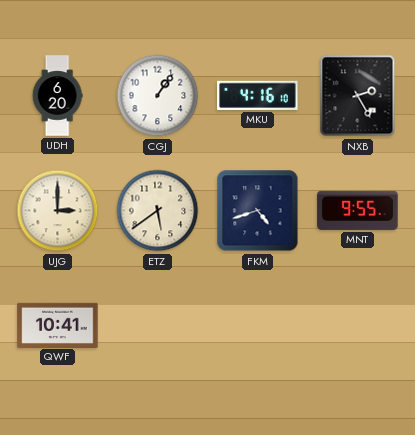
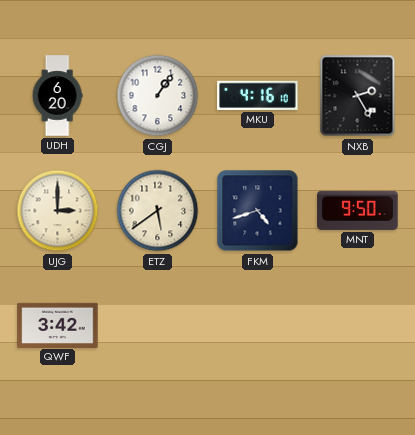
MNT: 9:55 -> 9:50 (358, 210)
QWF: 10:41 -> 3:42 (58, 325)
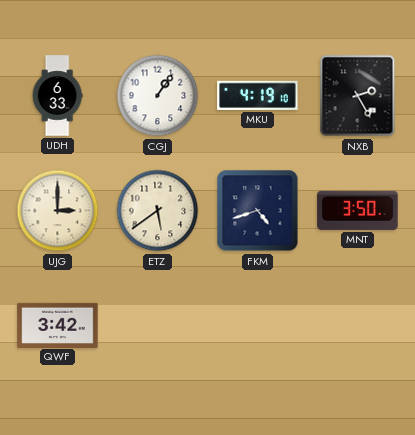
UDH: 6:20 -> 6:33 (57, 96)
MKU: 4:16 -> 4:19 (258, 95)
MNT: 9:50 -> 3:50 (358, 210)
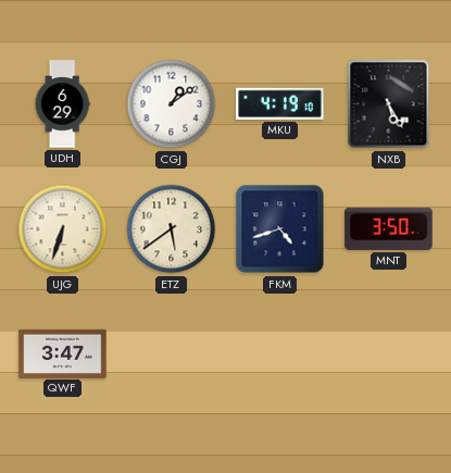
UDH: 6:33 -> 6:29 (62, 104)
CGJ: 1:06 -> 1:09 (172, 104)
NXB: 2:25 -> 5:25 (389, 104)
UJG: 3:00 -> 6:33 (63, 229)
QWF: 3:42 -> 3:47 (63, 353)
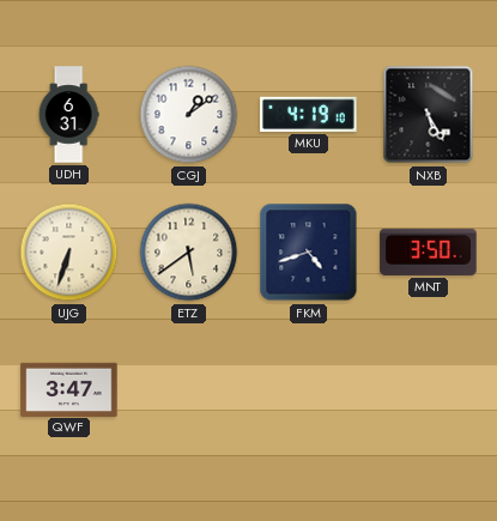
UDH: 6:29 -> 6:31 (68, 115)
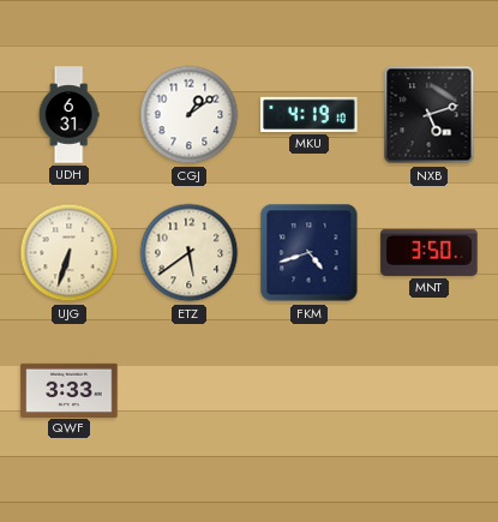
NXB: 5:25 -> 5:12 (430, 115)
QWF: 3:47 -> 3:33 (70, 390)
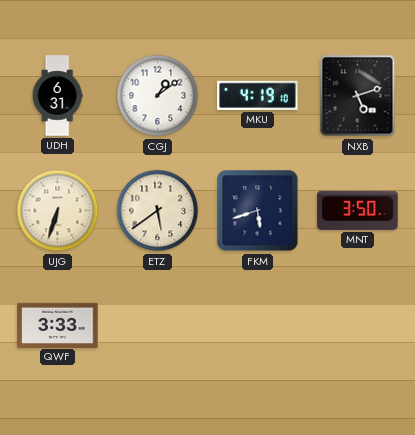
FKM: 4:42 -> 5:42 (258, 211)
